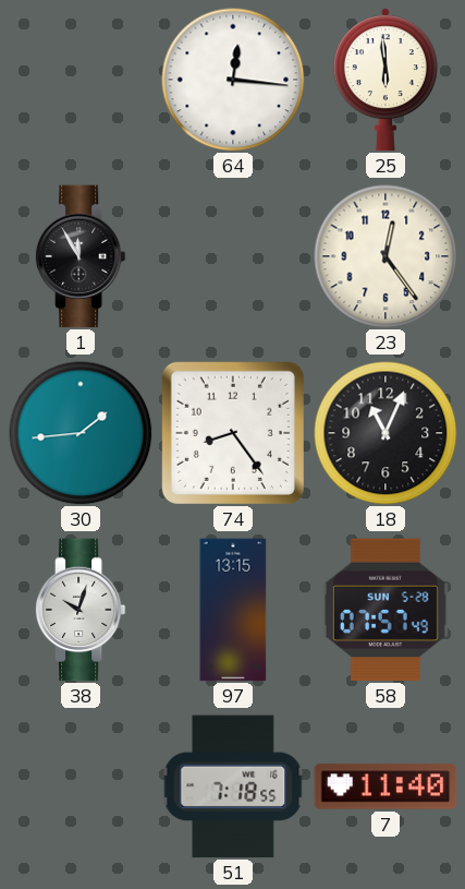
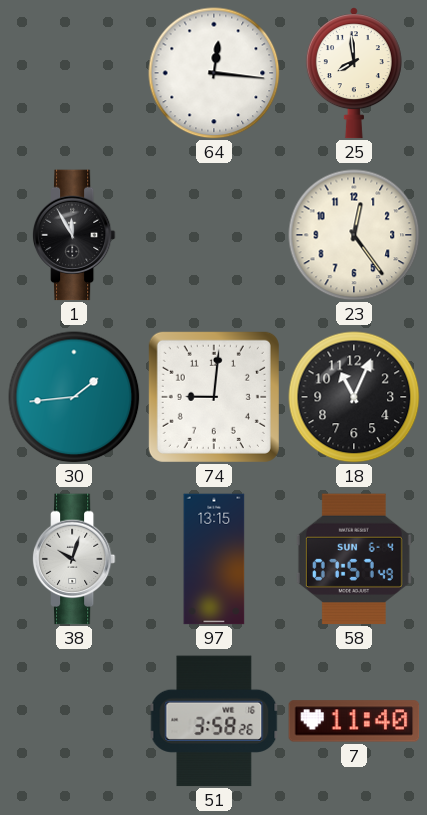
25: 5:59 -> 7:59 (354, 73)
74: 8:24 -> 9:01 (214, 397)
58 date: SUN 5-28 -> SUN 6-4 (354, 559)
51: 7:18 -> 3:58 (214, 721)
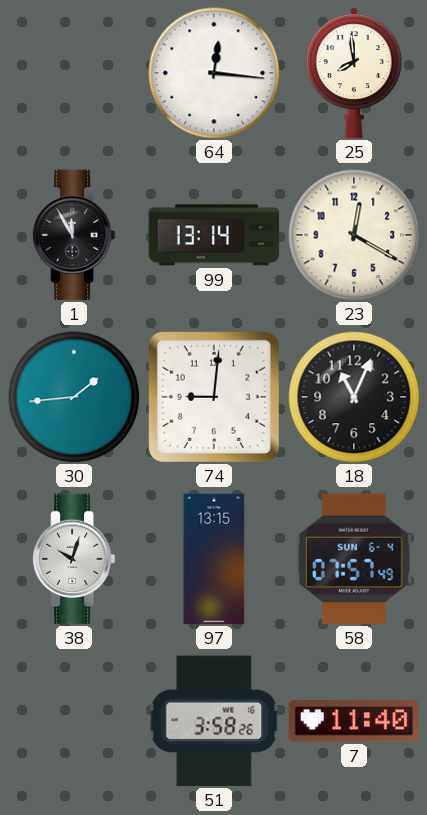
99: none -> 13:14 (214, 235)
23: 12:24 -> 12:20 (354, 235)
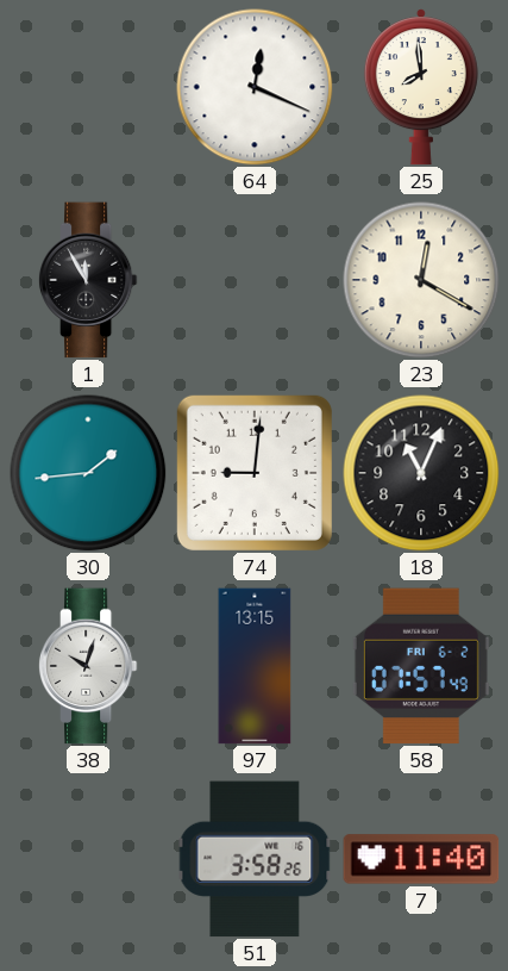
64: 12:16 -> 12:19 (255, 87)
99: 13:14 -> none (214, 235)
58 date: SUN 6-4 -> FRI 6-2 (421, 666)
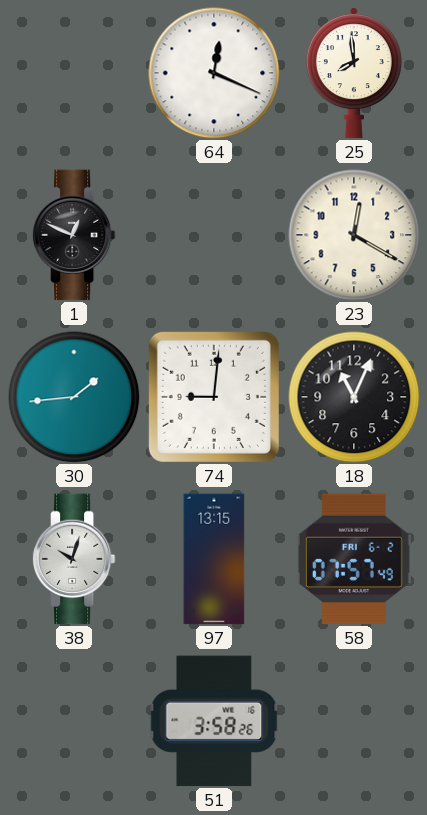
1: 11:55 -> 12:49 (74, 235)
7: 11:40 -> none (421, 859)
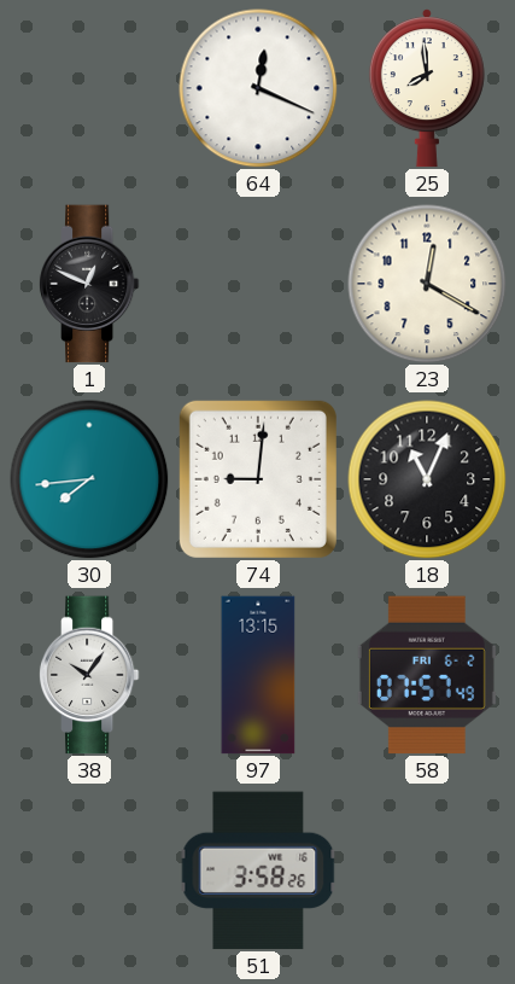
30: 1:44 -> 7:44 (89, 479)
38: 10:03 -> 10:06 (89, 675)
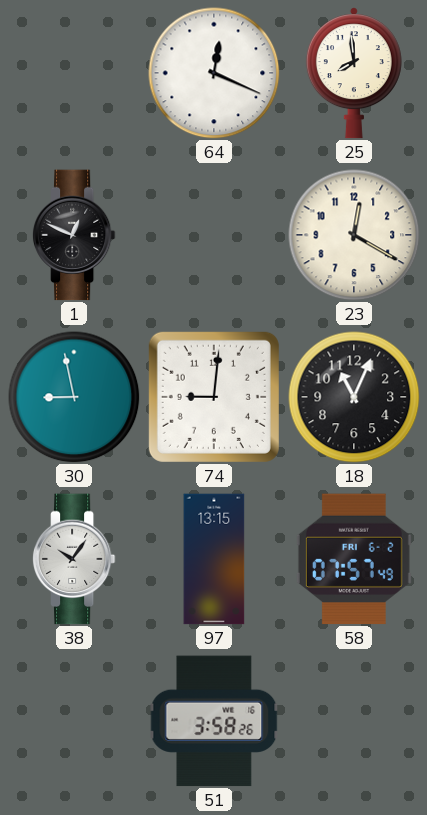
30: 7:44 -> 8:58 (74, 397)
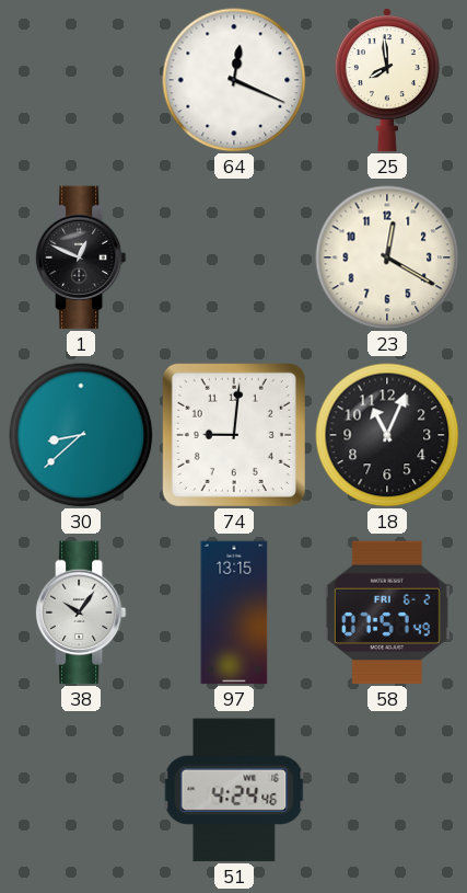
30: 8:58 -> 8:38 (81, 435)
51: 3:58 -> 4:24 (234, 790)
